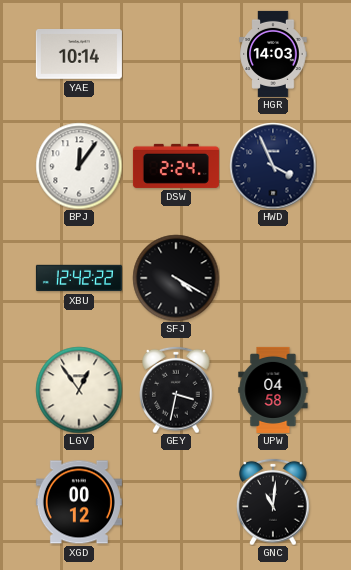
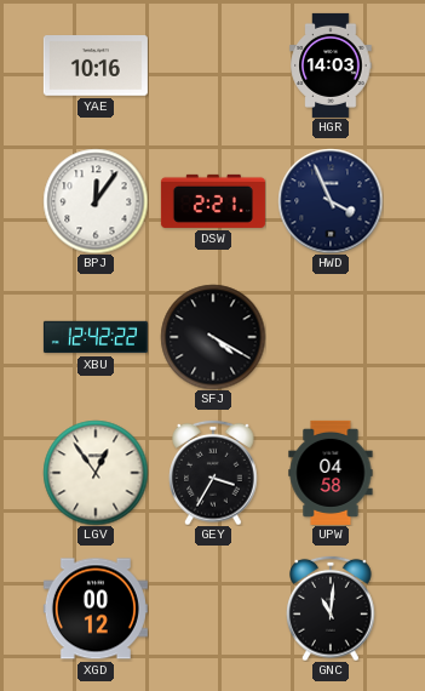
YAE: 10:14 -> 10:16 (96, 67)
DSW: 2:24 -> 2:21 (213, 201)
GEY: 3:32 -> 3:35 (213, 473)
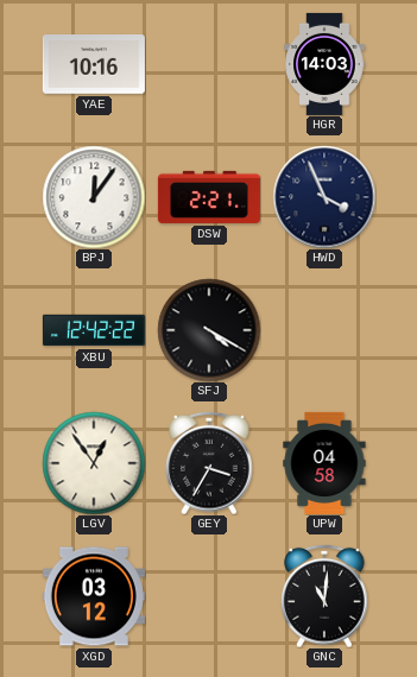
XGD: 00:12 -> 03:12 (94, 596)
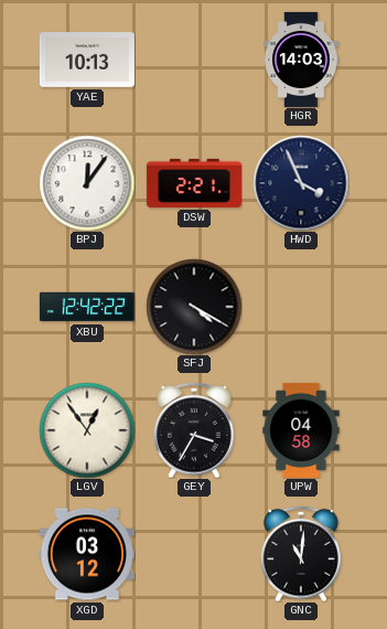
YAE: 10:16 -> 10:13 (87, 61)
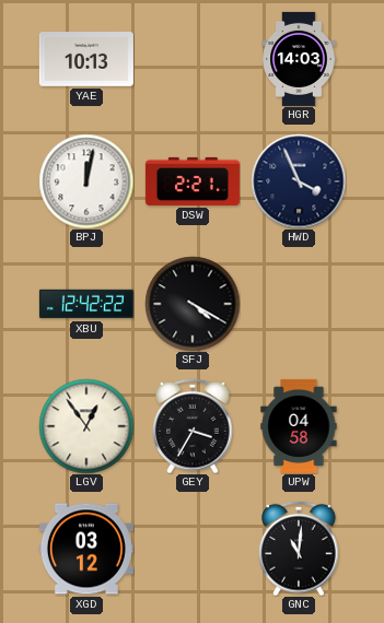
BPJ: 12:06 -> 12:02 (86, 181)
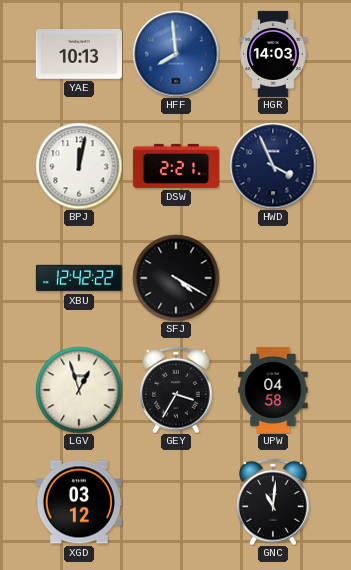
HFF: none -> 7:59 (176, 54)
LGV: 12:54 -> 12:57 (79, 390)
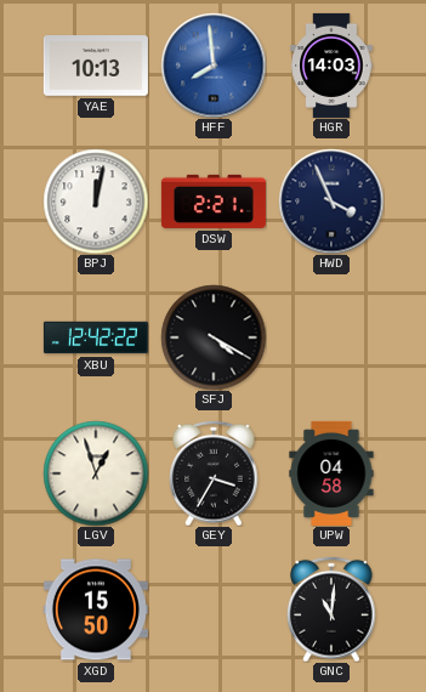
XGD: 03:12 -> 15:50 (96, 609)
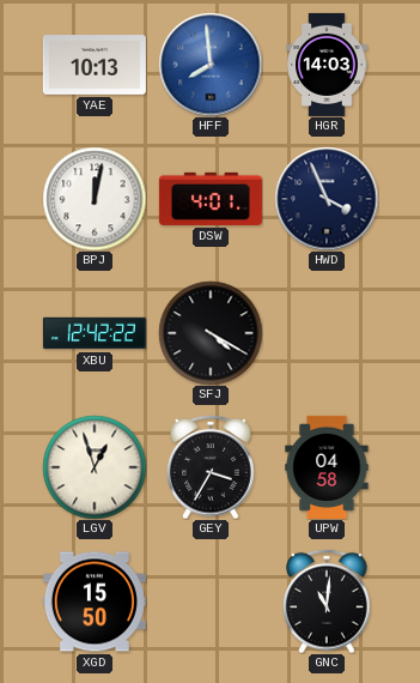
DSW: 2:21 -> 4:01 (211, 199)
